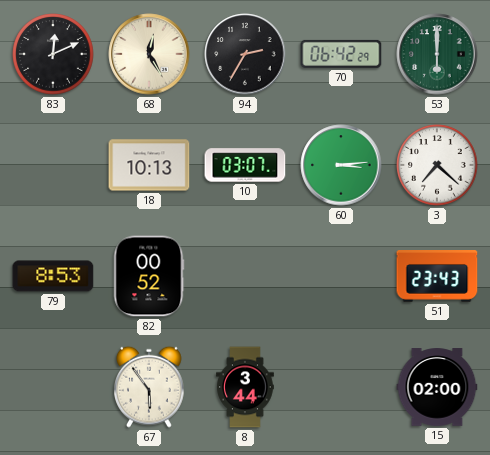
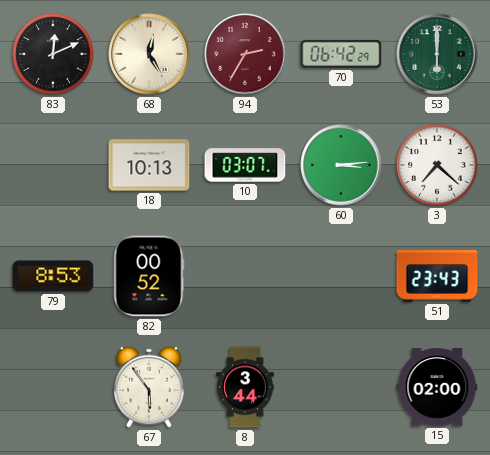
94 dial: black -> burgundy (245, 54)
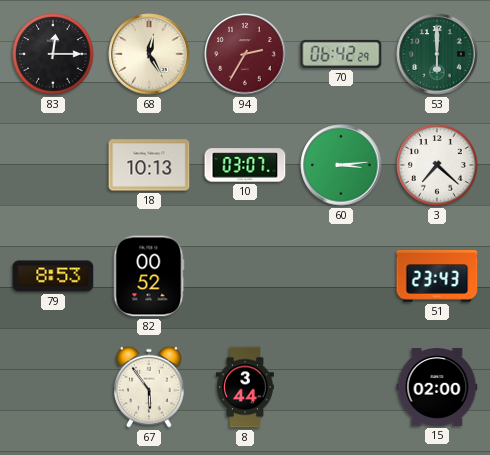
83: 12:11 -> 12:15 (53, 54)
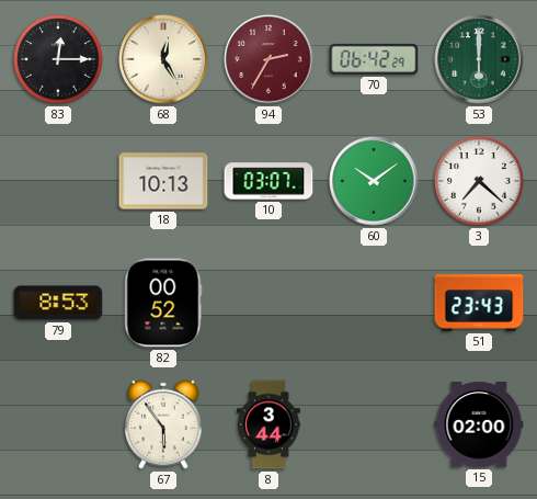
60: 3:14 -> 10:09 (374, 181)
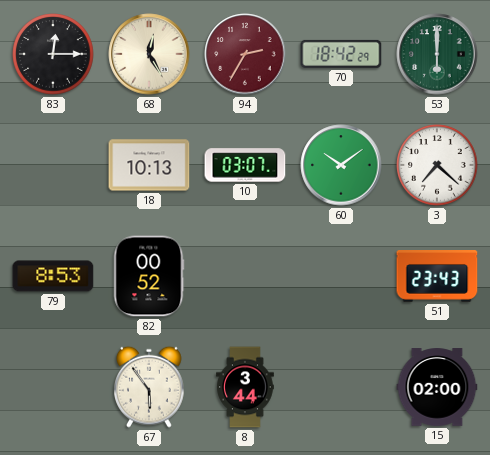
70: 06:42 -> 18:42 (341, 54)
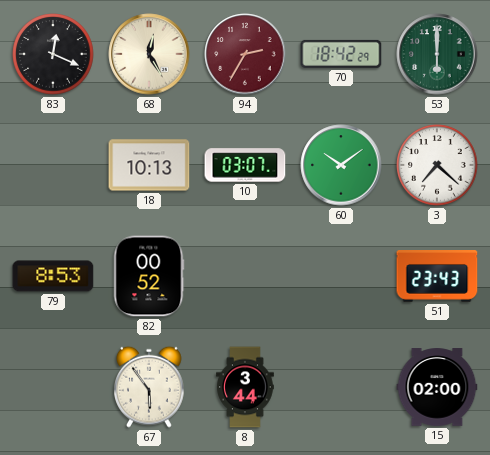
83: 12:15 -> 12:19 (53, 54)
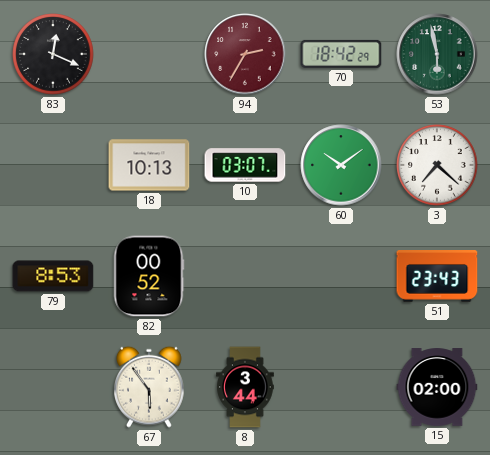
68: 12:25 -> none (149, 54)
53: 6:00 -> 5:58 (437, 54)
